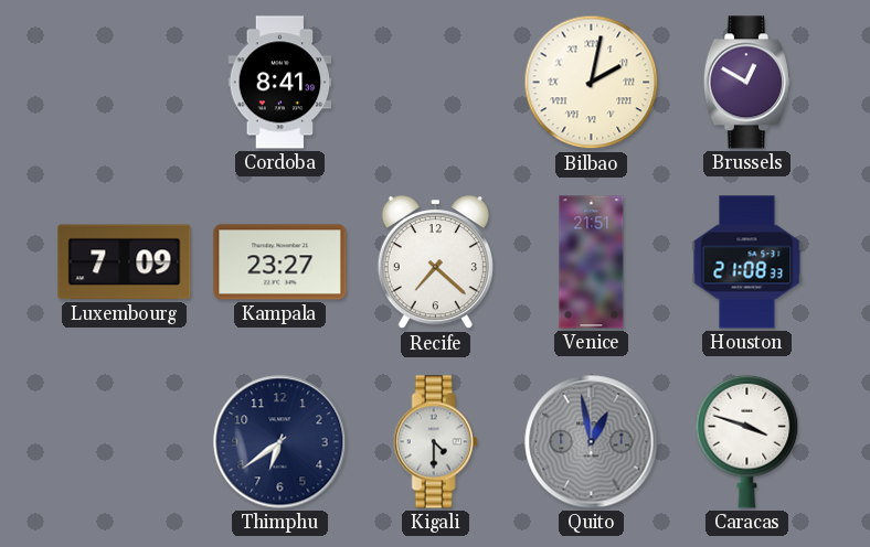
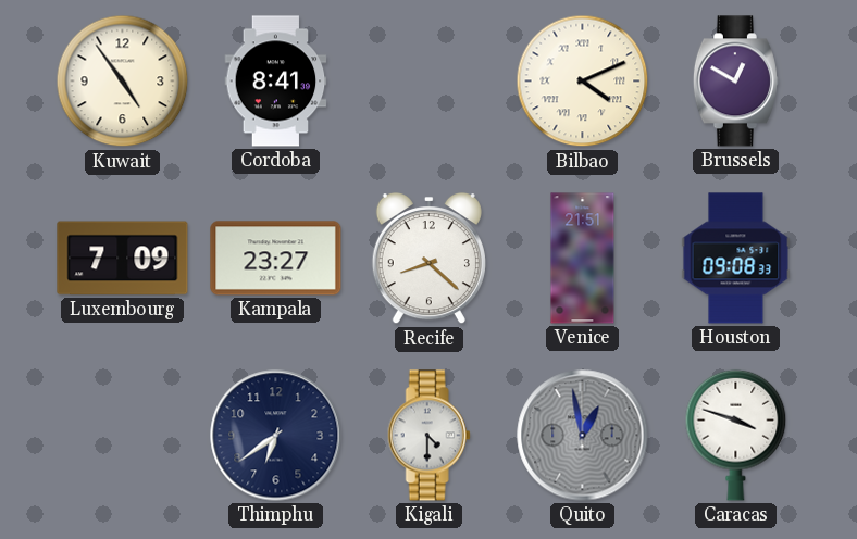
Kuwait: none -> 4:54 (123, 82)
Bilbao: 2:02 -> 4:11 (583, 82)
Recife: 7:22 -> 8:22 (428, 260)
Houston: 21:08 -> 09:08 (736, 259)
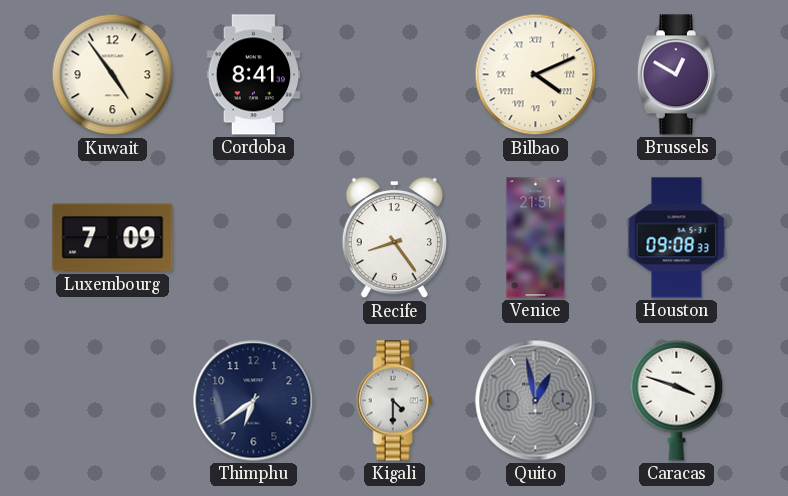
Kampala: 23:27 -> none (276, 259)
Recife: 8:22 -> 8:24 (394, 239)
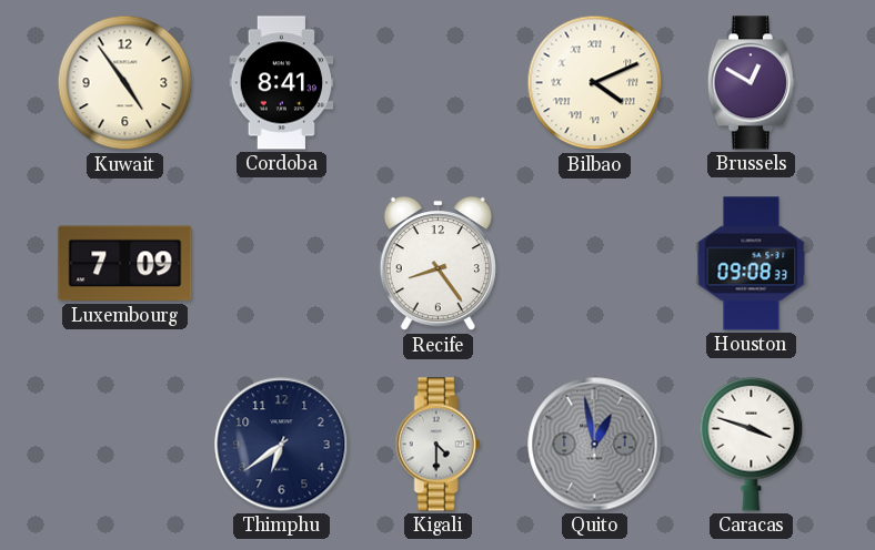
Venice: 21:51 -> none (536, 238)
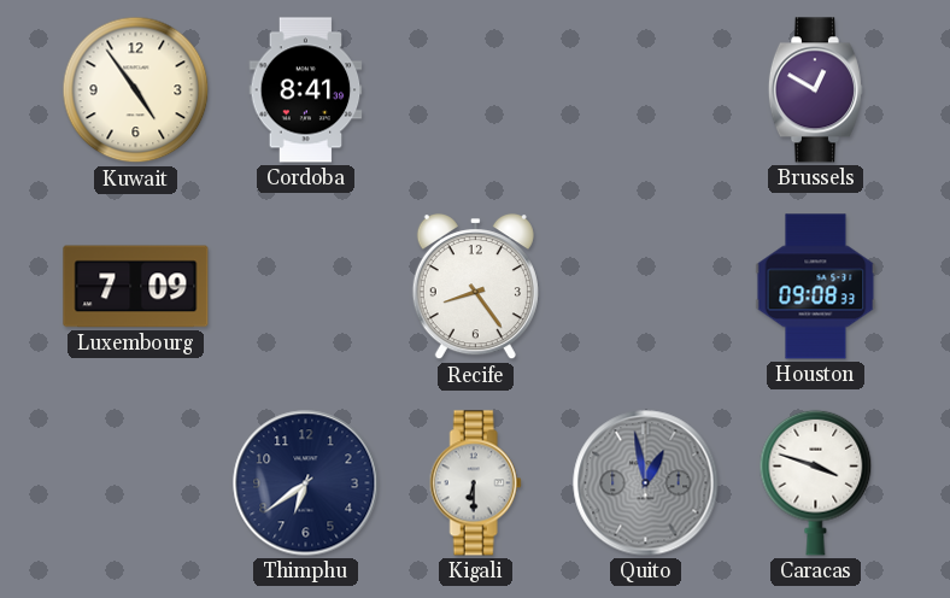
Bilbao: 4:11 -> none (595, 83)
Kigali: 4:30 -> 6:30 (475, 483)
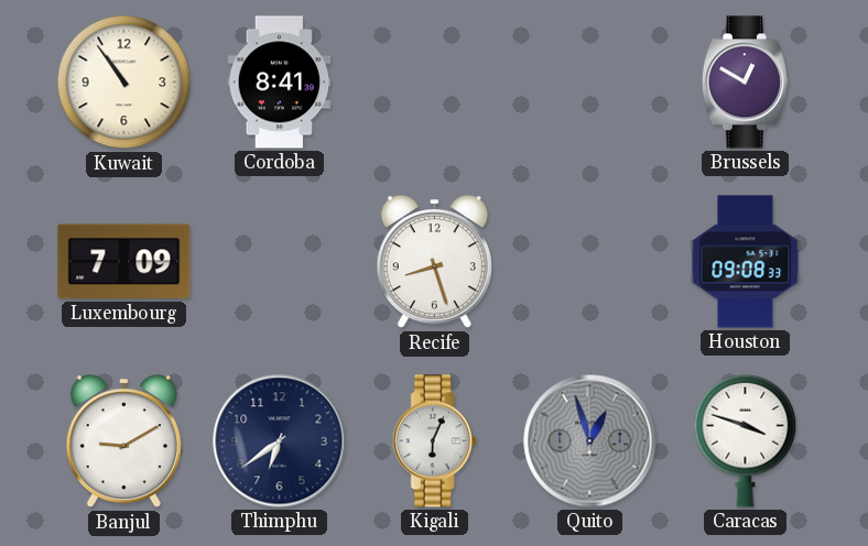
Kuwait: 4:54 -> 10:54 (124, 83)
Recife: 8:24 -> 8:27 (434, 263)
Banjul: none -> 9:10 (123, 443)
Kigali: 6:30 -> 6:04 (434, 441)
Quito: 12:58 -> 12:57 (590, 441)
